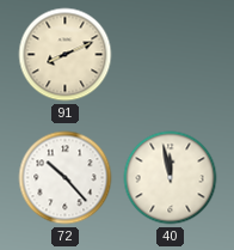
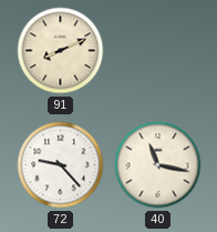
72: 10:23 -> 9:23 (61, 165)
40: 11:58 -> 11:17 (158, 165)
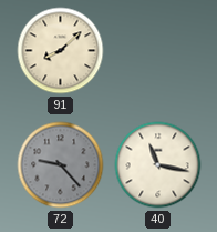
91: 8:11 -> 8:08 (61, 51)
72 dial: white -> grey (61, 165)
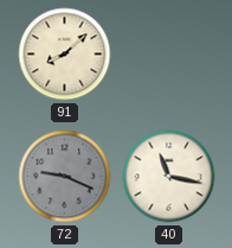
72: 9:23 -> 9:19 (65, 177)
